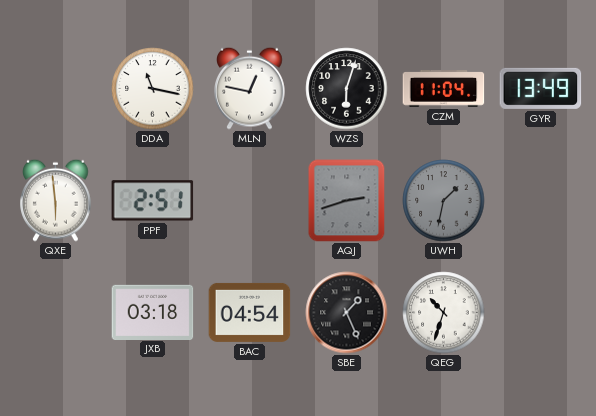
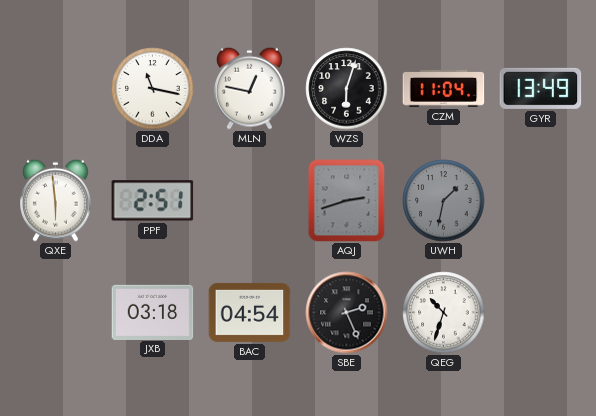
SBE: 1:26 -> 2:26 (347, 313)
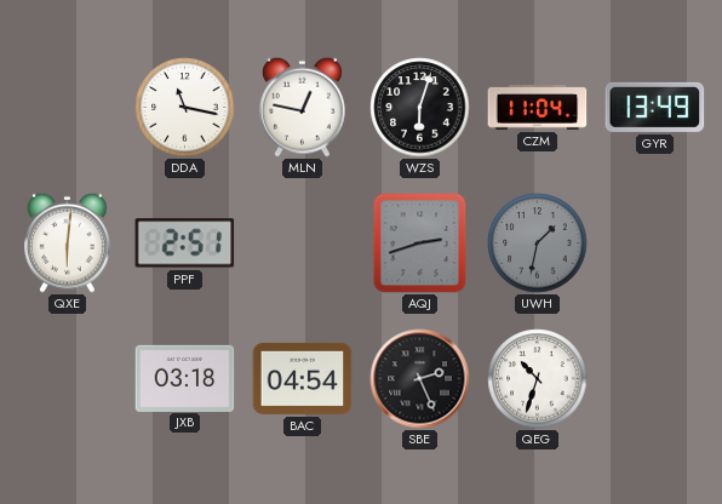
QXE: 5:59 -> 6:01 (68, 242)
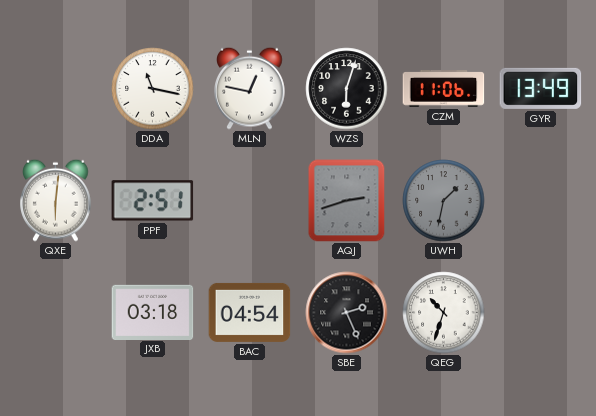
CZM: 11:04 -> 11:06 (444, 89)
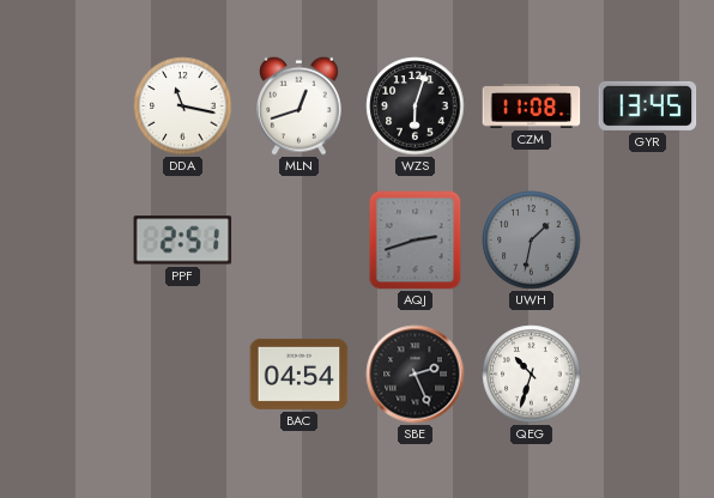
MLN: 12:47 -> 12:42 (299, 105)
CZM: 11:06 -> 11:08 (532, 107)
GYR: 13:49 -> 13:45 (648, 105)
QXE: 6:01 -> none (56, 200)
JXB: 03:18 -> none (153, 312)
